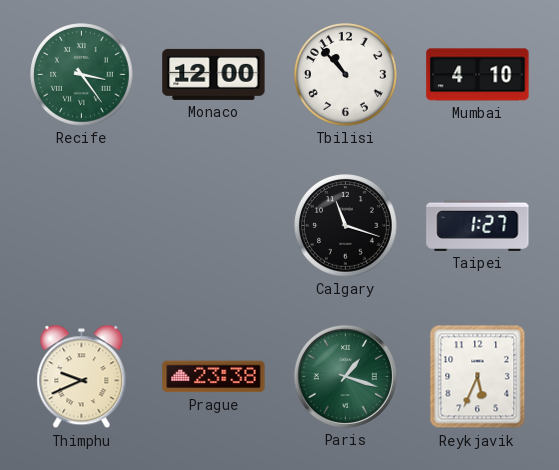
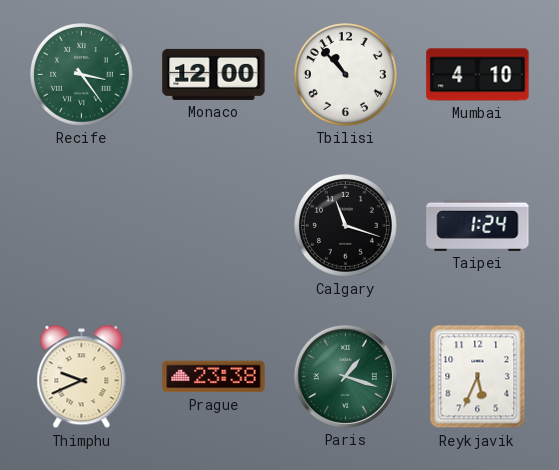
Taipei: 1:27 -> 1:24 (478, 225)
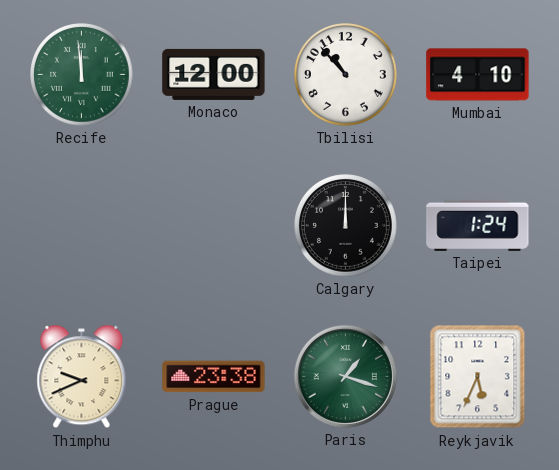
Recife: 3:24 -> 11:59 (82, 75)
Calgary: 11:18 -> 12:00 (346, 226)
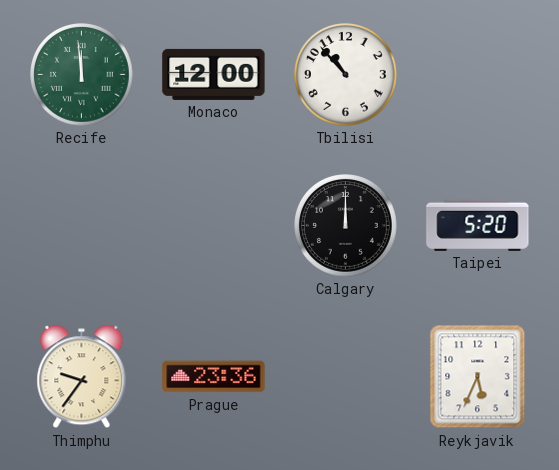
Mumbai: 4:10 -> none (478, 75)
Taipei: 1:24 -> 5:20 (478, 225)
Thimphu: 9:41 -> 9:36 (82, 377)
Prague: 23:38 -> 23:36 (214, 377)
Paris: 1:18 -> none (345, 376)
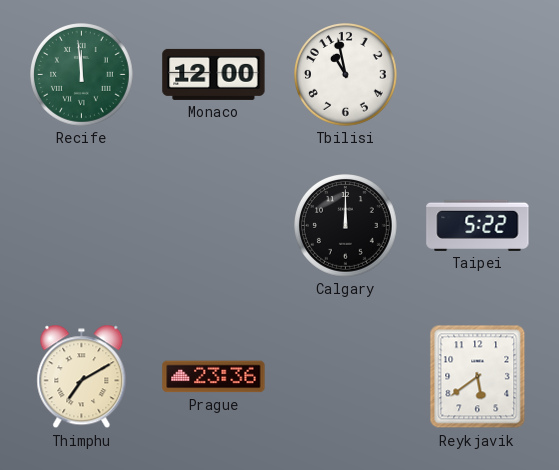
Tbilisi: 10:53 -> 10:58 (346, 75)
Taipei: 5:20 -> 5:22 (478, 225)
Thimphu: 9:36 -> 7:10 (82, 377)
Reykjavik: 5:34 -> 5:39 (478, 377)
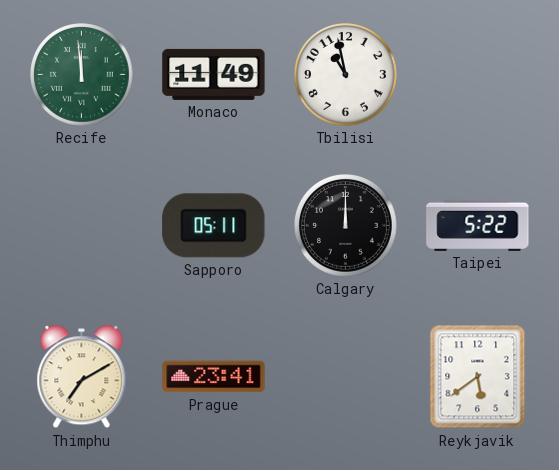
Monaco: 12:00 -> 11:49 (214, 74)
Sapporo: none -> 05:11 (214, 226)
Prague: 23:36 -> 23:41 (214, 377)
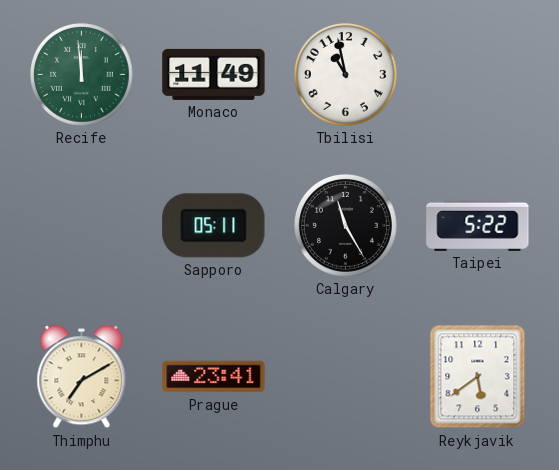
Calgary: 12:00 -> 11:25 (346, 226)
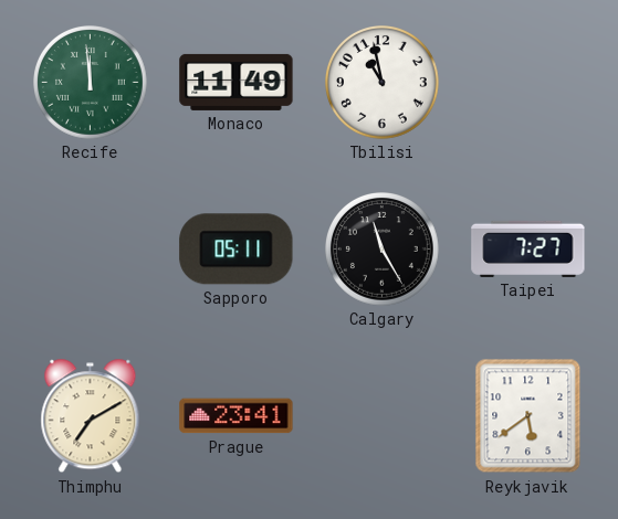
Taipei: 5:22 -> 7:27 (528, 248)
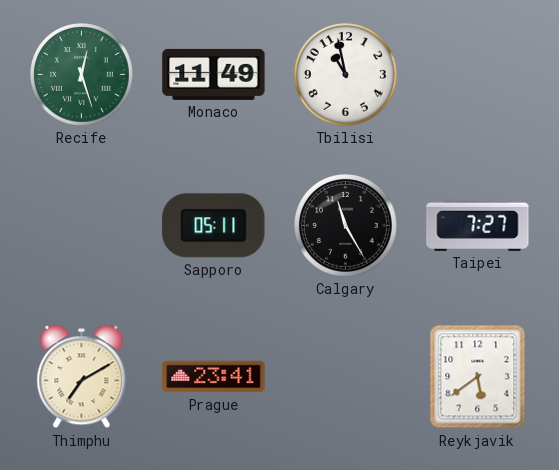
Recife: 11:59 -> 12:27 (82, 75)
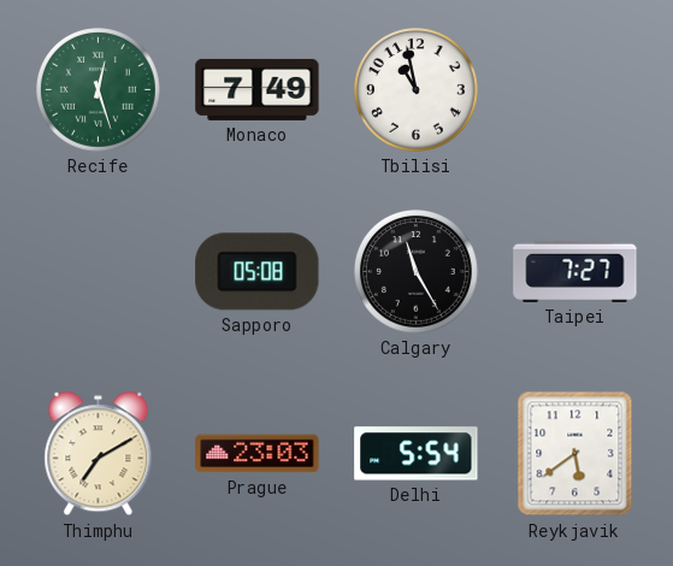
Monaco: 11:49 -> 7:49 (258, 89)
Sapporo: 05:11 -> 05:08 (258, 272)
Prague: 23:41 -> 23:03 (258, 454)
Delhi: none -> 5:54 (417, 454)
